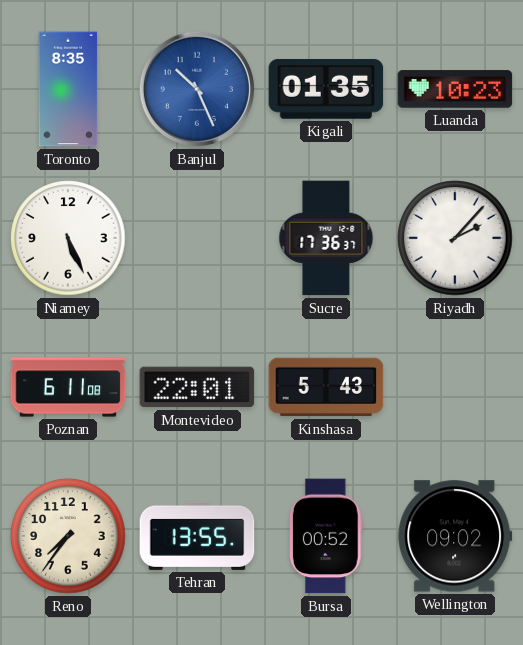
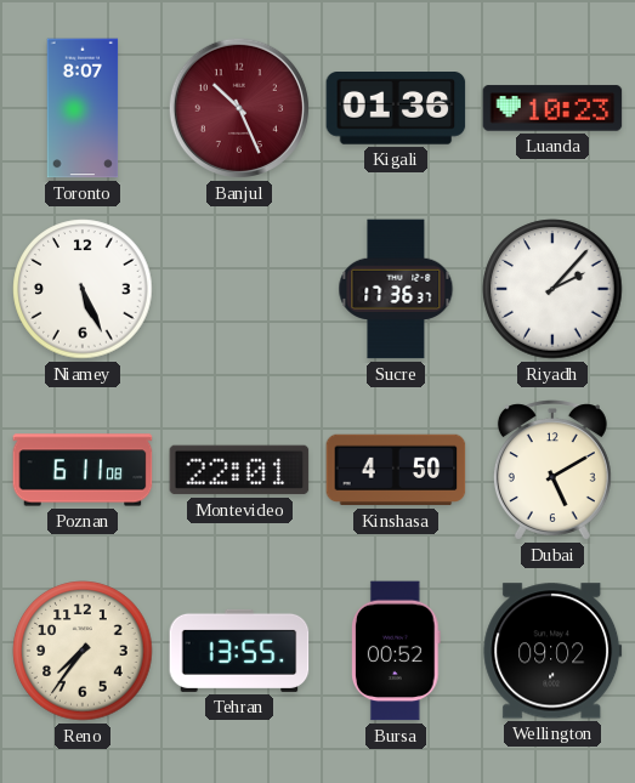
Toronto: 8:35 -> 8:07 (83, 108)
Banjul dial: blue -> burgundy (239, 108)
Kigali: 01:35 -> 01:36 (396, 108)
Kinshasa: 5:43 -> 4:50 (396, 470)
Dubai: none -> 5:10 (552, 470)
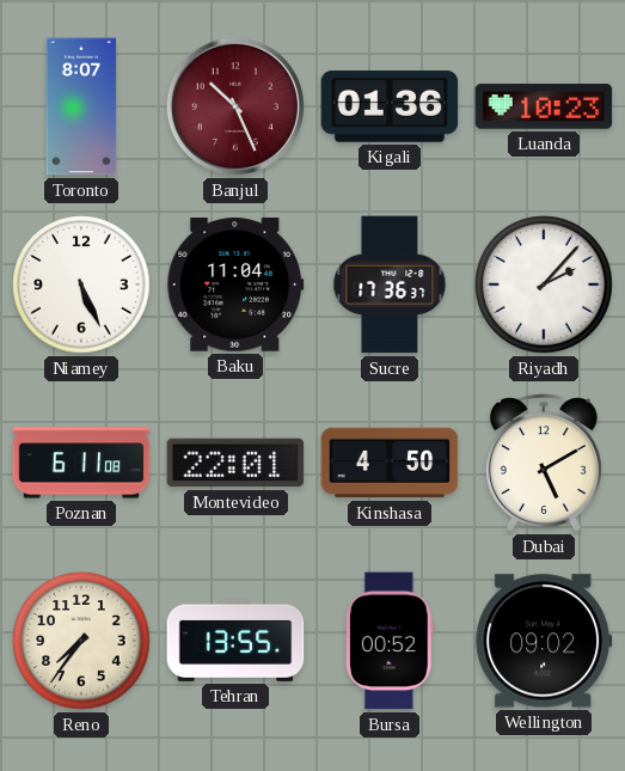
Baku: none -> 11:04 (235, 284)
